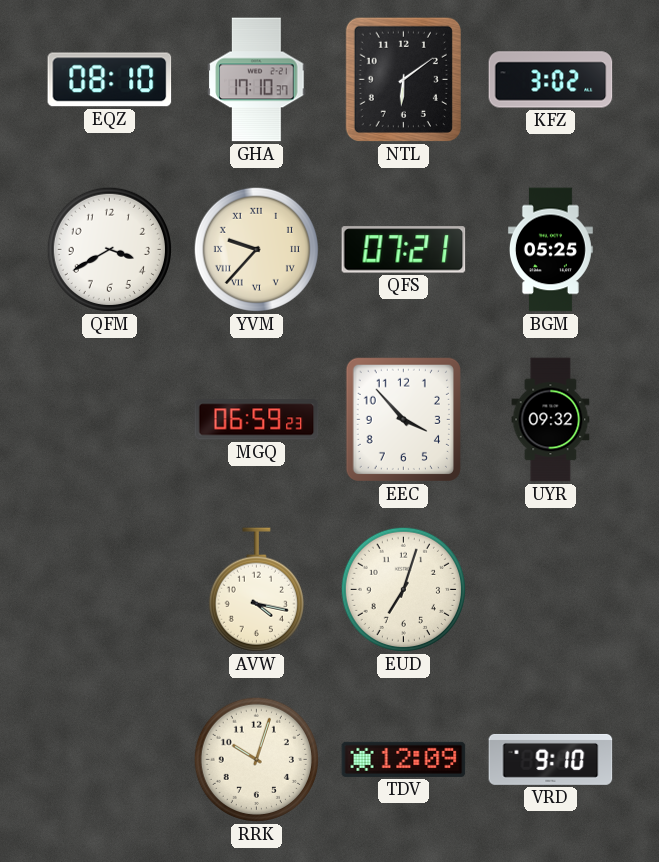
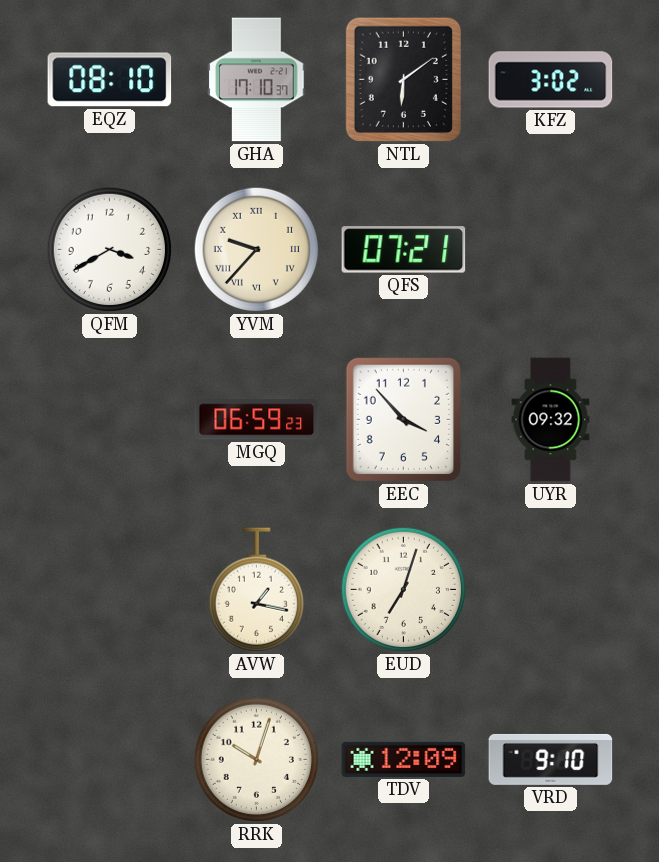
BGM: 05:25 -> none (550, 250)
AVW: 4:17 -> 1:17 (256, 590)
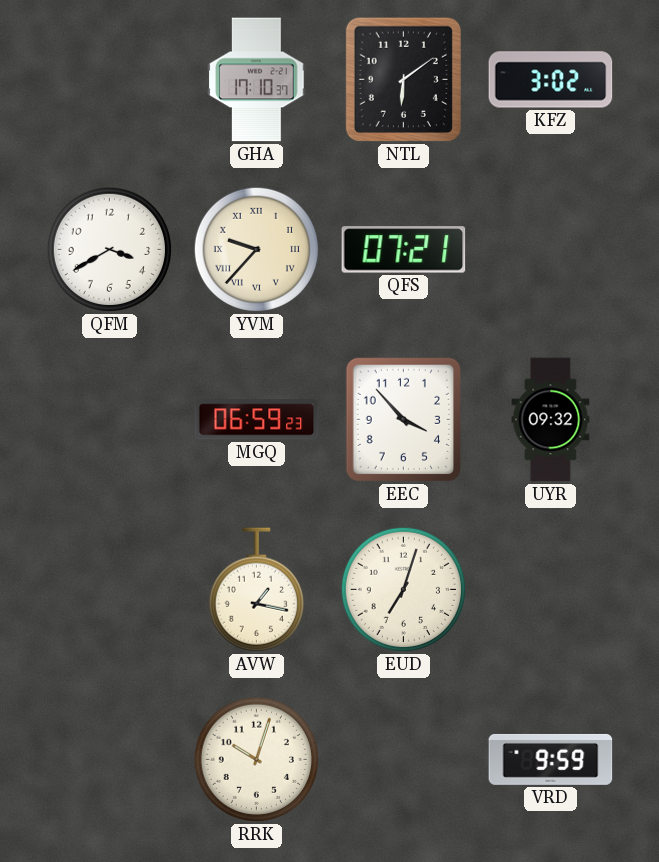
EQZ: 08:10 -> none (110, 80)
TDV: 12:09 -> none (404, 759)
VRD: 9:10 -> 9:59 (551, 759)
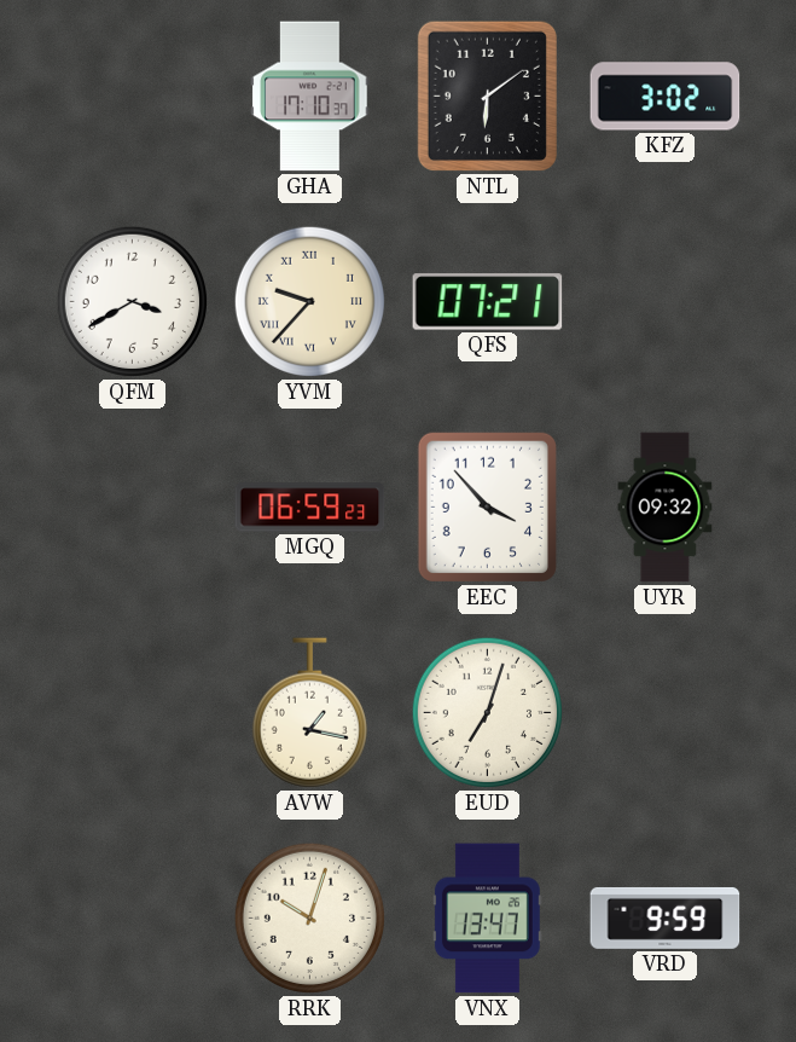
VNX: none -> 13:47 (487, 919)
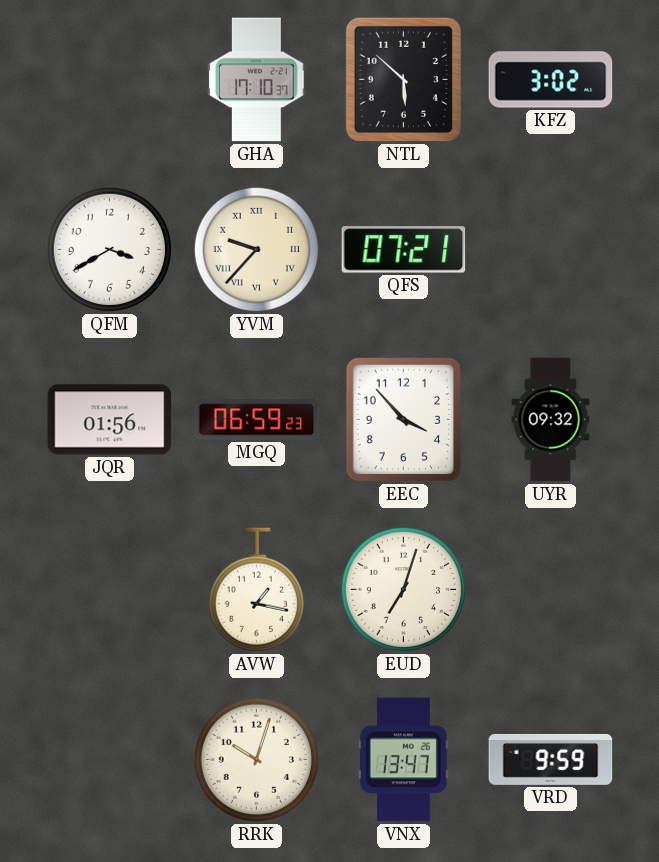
NTL: 6:09 -> 5:52 (403, 79)
JQR: none -> 01:56 (110, 420)
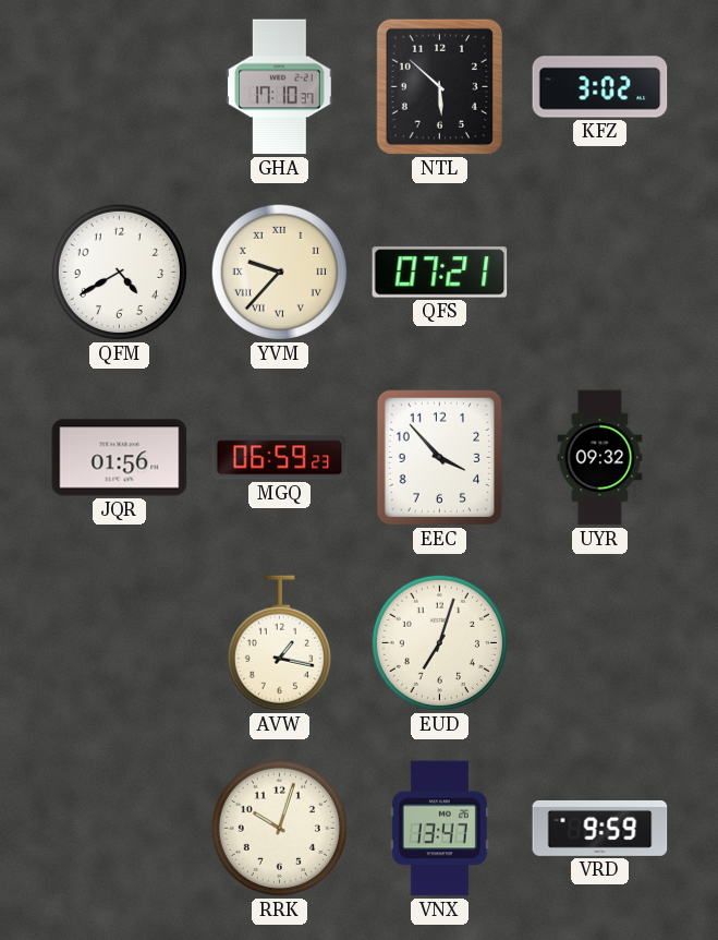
QFM: 3:40 -> 4:40 (119, 272)
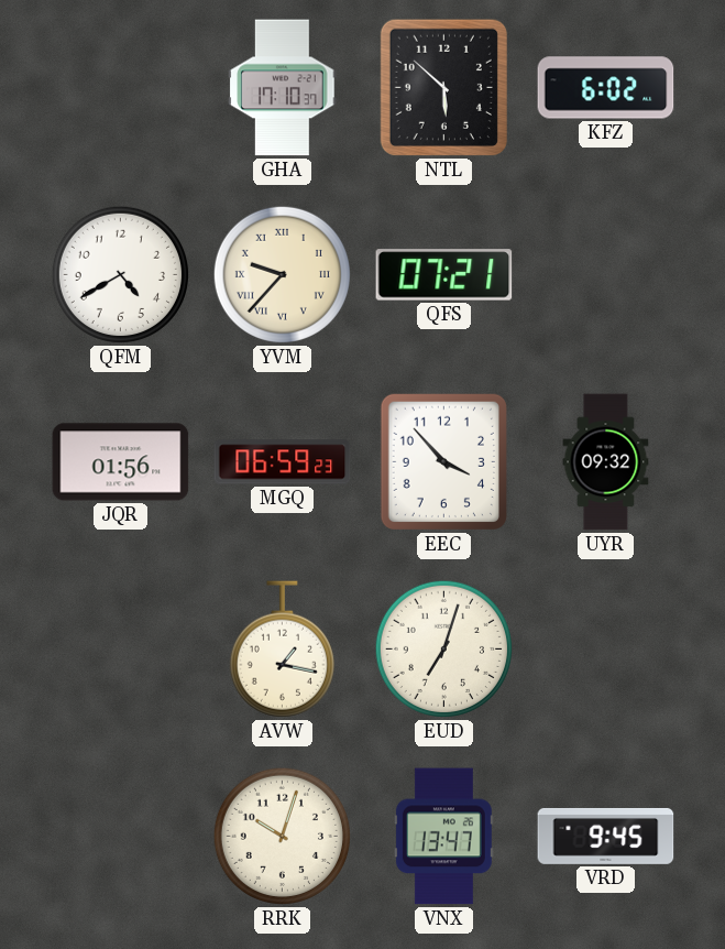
KFZ: 3:02 -> 6:02 (606, 88)
VRD: 9:59 -> 9:45 (606, 836)
